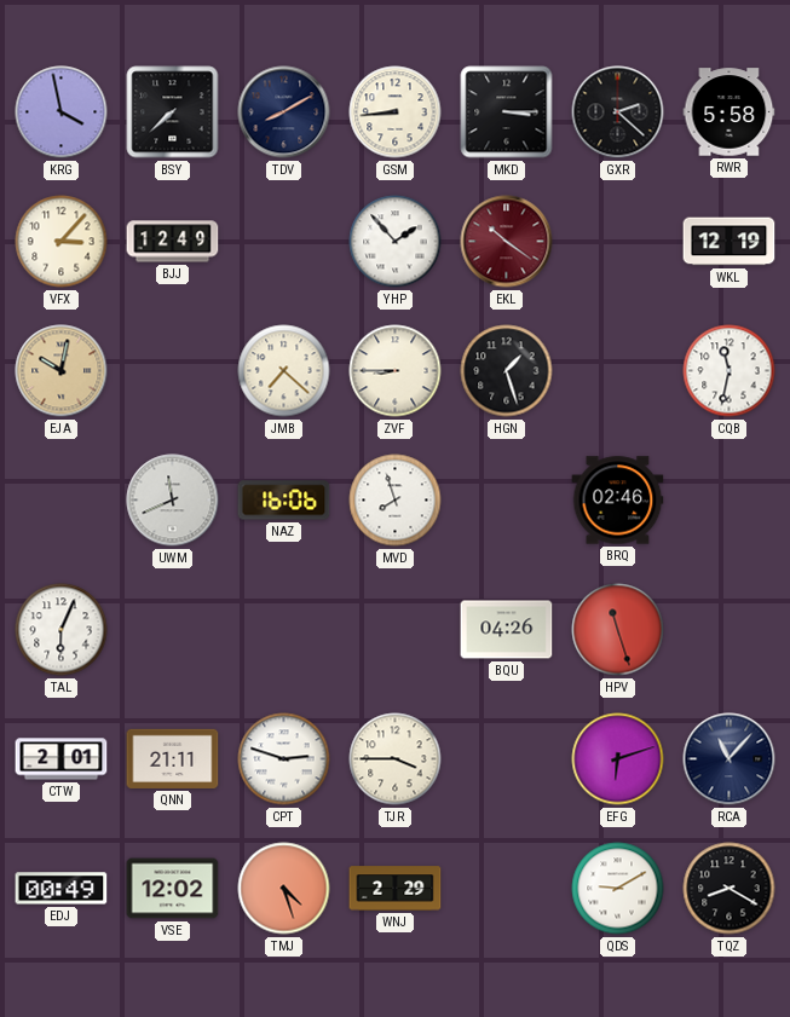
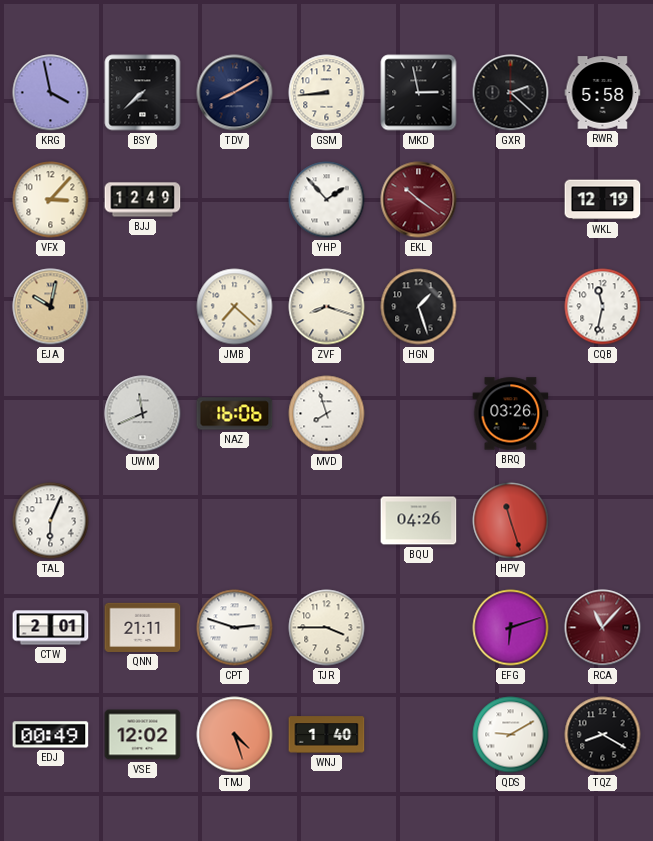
MKD: 3:15 -> 2:58 (419, 93)
ZVF: 8:45 -> 8:18 (327, 307)
BRQ: 02:46 -> 03:26 (511, 414)
RCA dial: navy -> burgundy (603, 628)
WNJ: 2:29 -> 1:40 (327, 735)
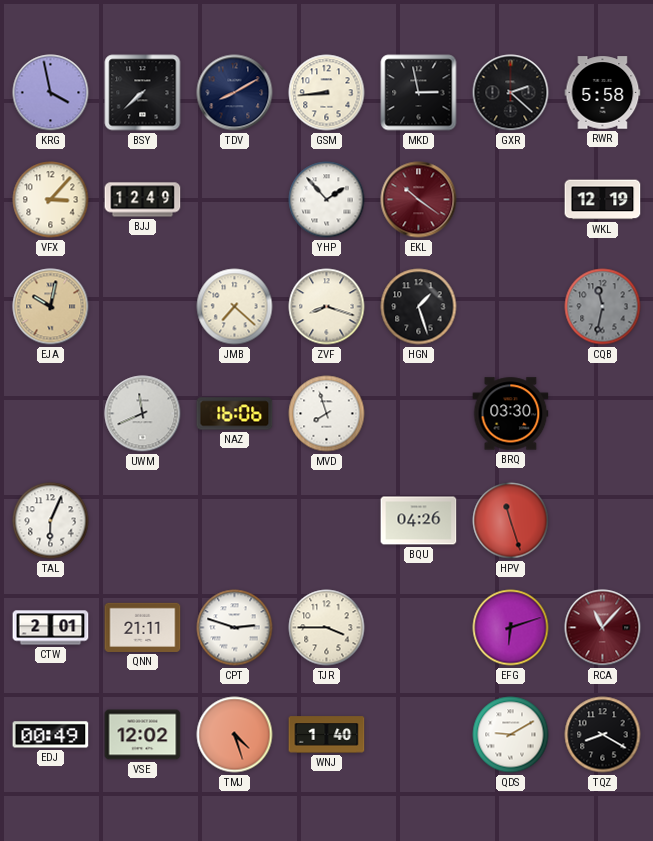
CQB dial: white -> grey (603, 307)
BRQ: 03:26 -> 03:30 (511, 414)
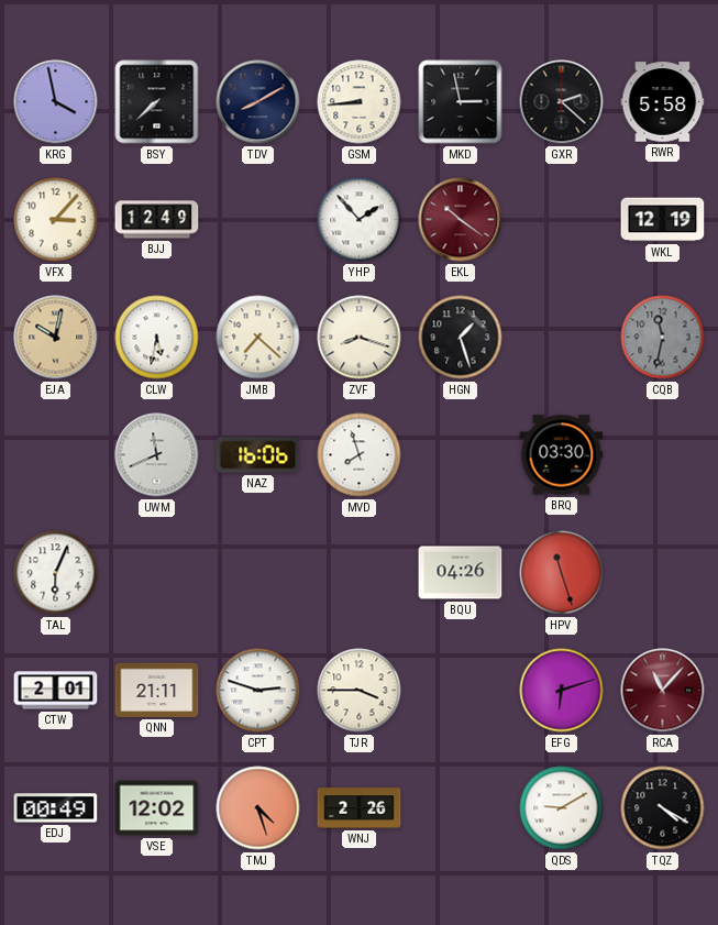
CLW: none -> 5:32 (157, 338)
WNJ: 1:40 -> 2:26 (360, 808)
TQZ: 8:20 -> 4:20 (663, 808)
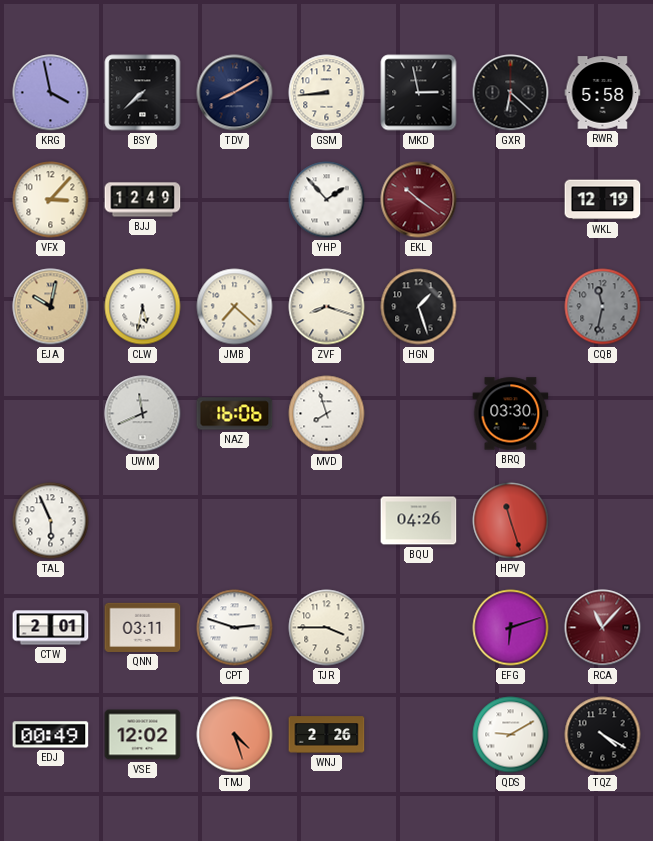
GXR: 2:22 -> 6:22 (511, 93)
TAL: 6:04 -> 5:56 (51, 521)
QNN: 21:11 -> 03:11 (143, 627)
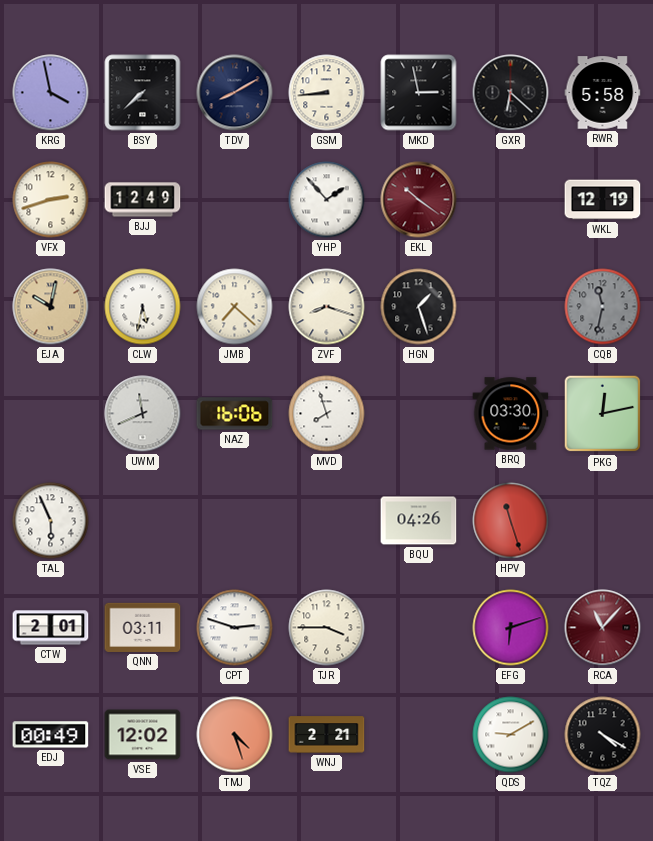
VFX: 3:07 -> 2:42 (51, 200)
PKG: none -> 12:13 (603, 414)
WNJ: 2:26 -> 2:21 (327, 735)
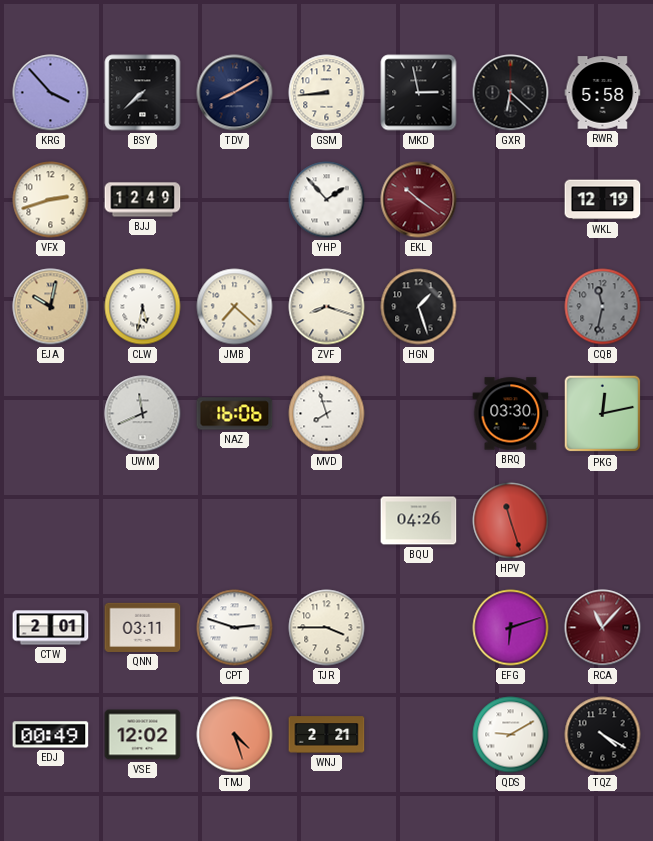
KRG: 3:58 -> 3:53 (51, 93)
TAL: 5:56 -> none (51, 521)
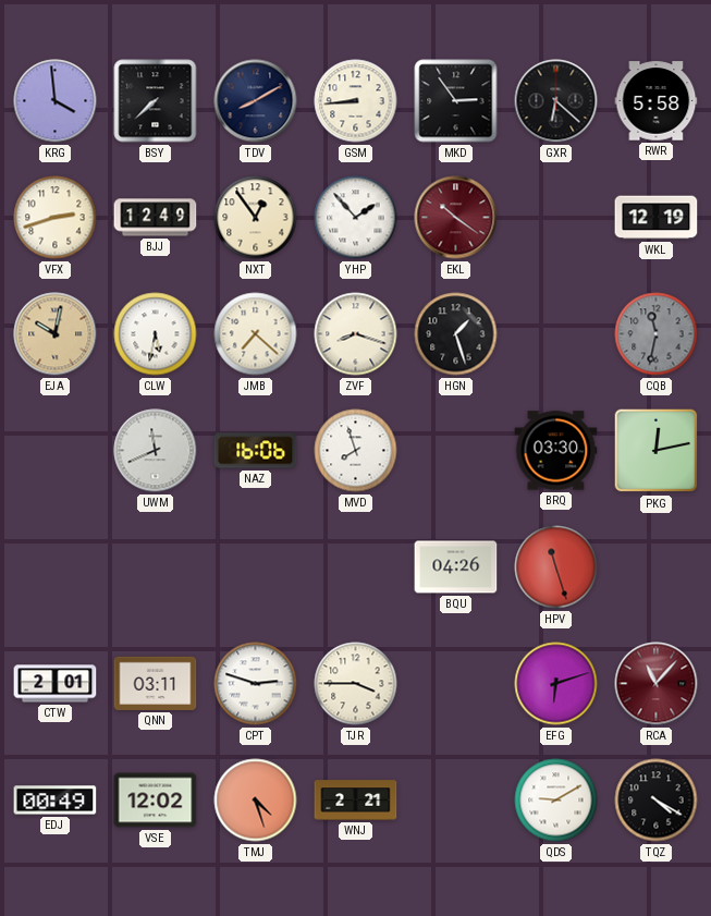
KRG: 3:53 -> 3:59 (56, 101)
MKD: 2:58 -> 2:54 (456, 101)
NXT: none -> 12:54 (256, 218)
